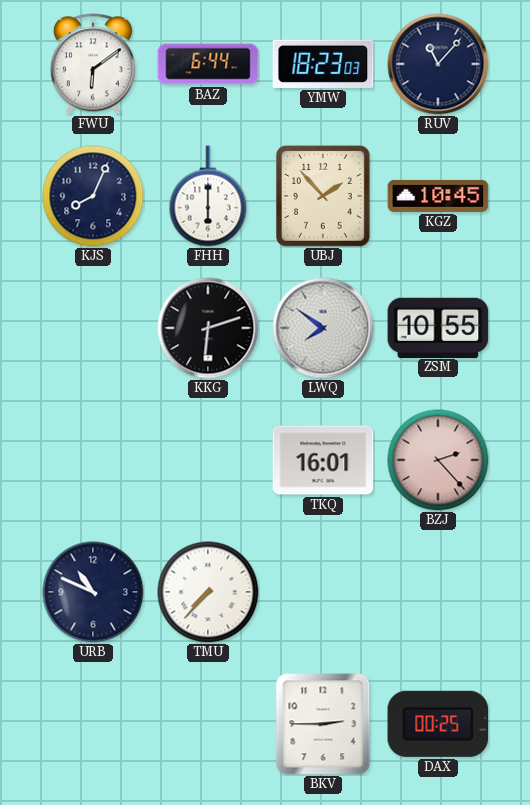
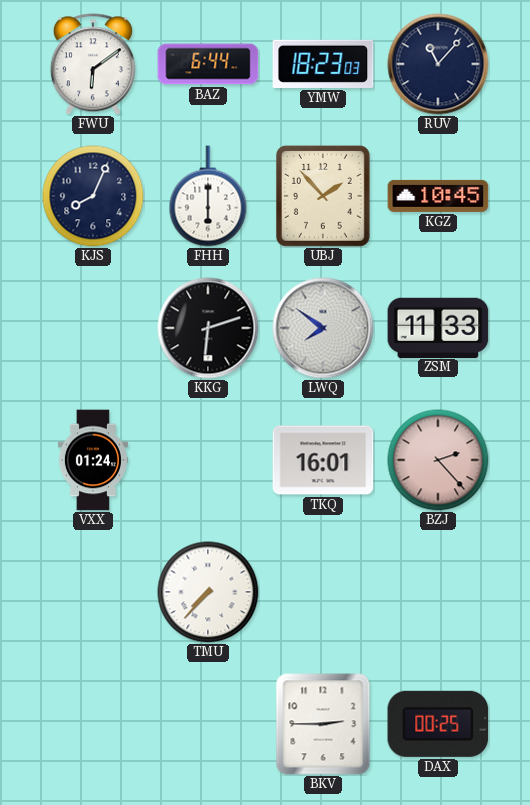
ZSM: 10:55 -> 11:33 (438, 327)
VXX: none -> 01:24 (93, 460)
URB: 10:49 -> none (93, 592)
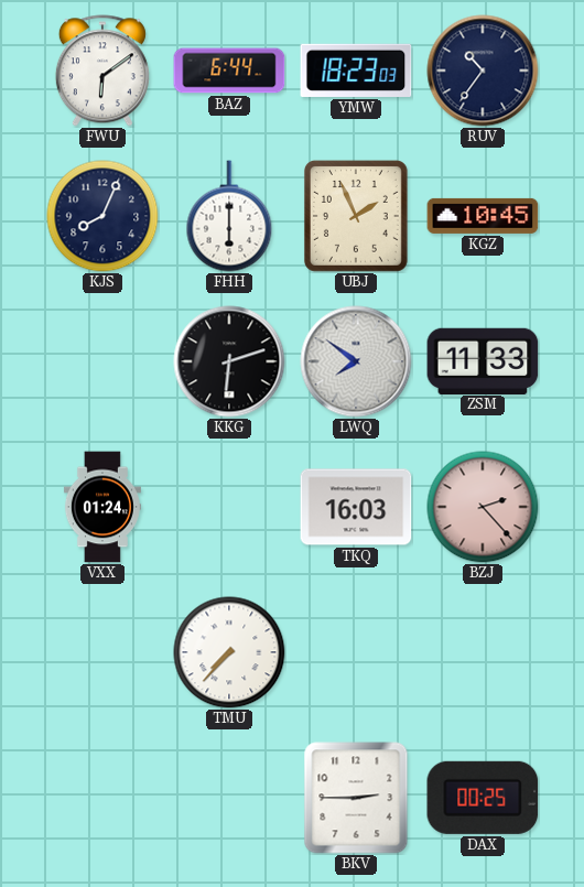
RUV: 11:07 -> 10:36 (483, 71)
UBJ: 1:53 -> 1:56 (356, 216)
TKQ: 16:01 -> 16:03 (356, 507)
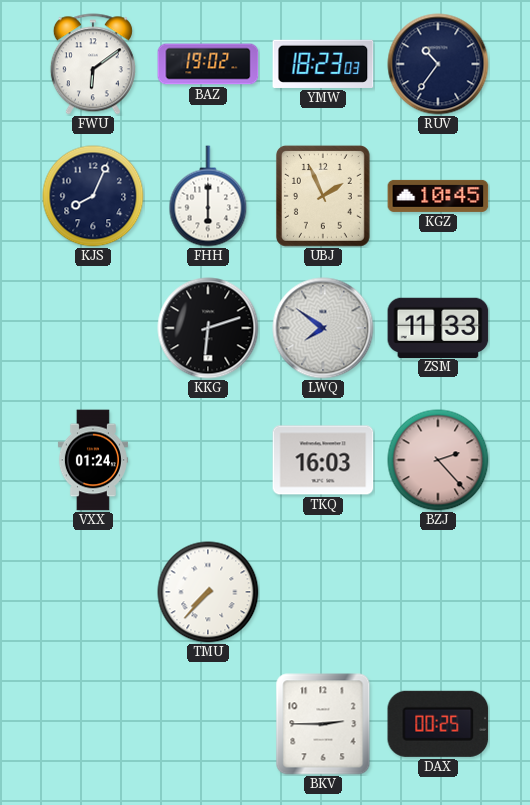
BAZ: 6:44 -> 19:02 (208, 64)
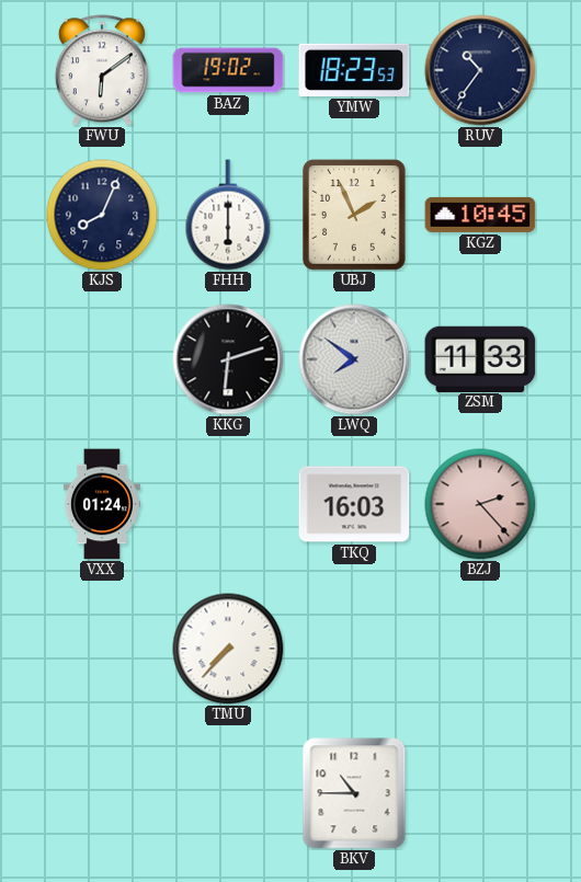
YMW: 18:23:03 -> 18:23:53 (354, 70)
BKV: 2:45 -> 10:45 (354, 793)
DAX: 00:25 -> none (438, 724)
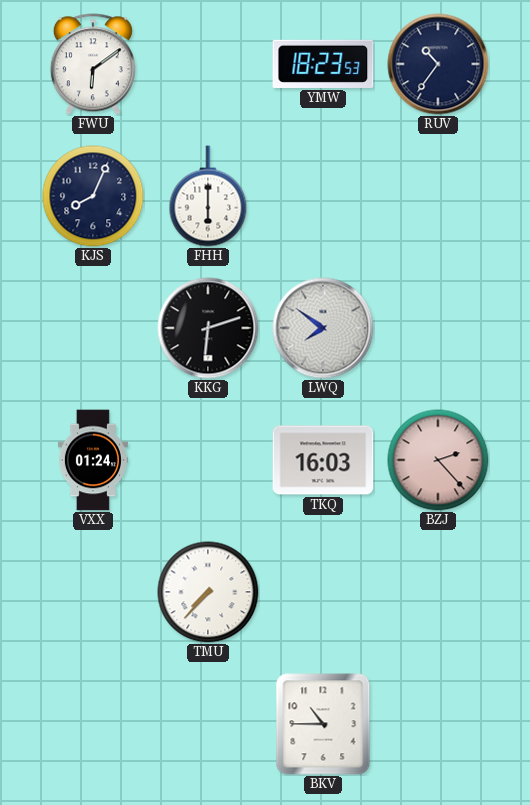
BAZ: 19:02 -> none (228, 70)
UBJ: 1:56 -> none (354, 215)
KGZ: 10:45 -> none (480, 215)
ZSM: 11:33 -> none (480, 358)
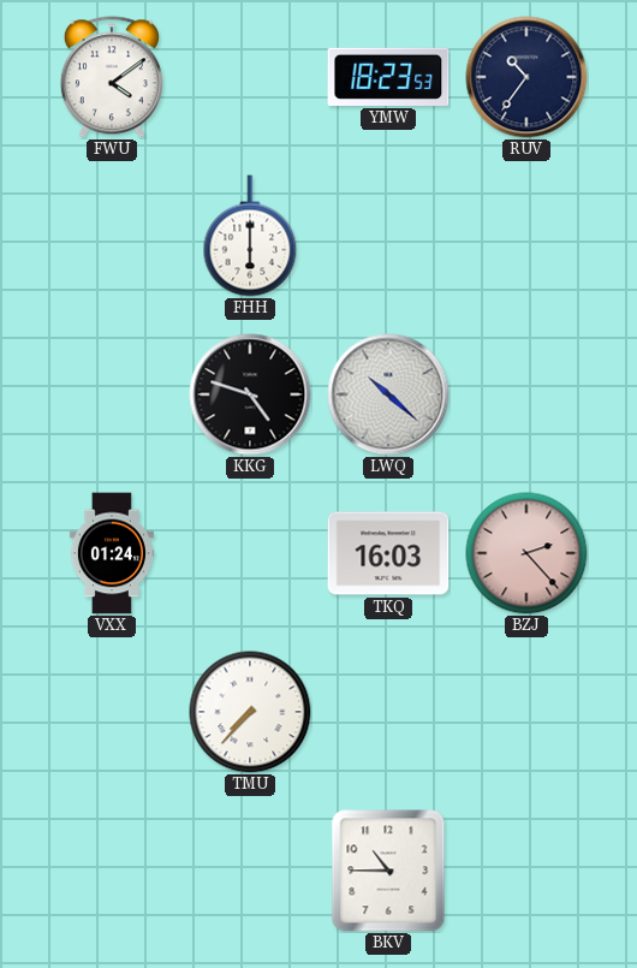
FWU: 6:09 -> 4:09 (112, 77)
KJS: 8:04 -> none (93, 196)
KKG: 6:12 -> 4:48 (250, 394)
LWQ: 7:51 -> 10:22 (388, 394)
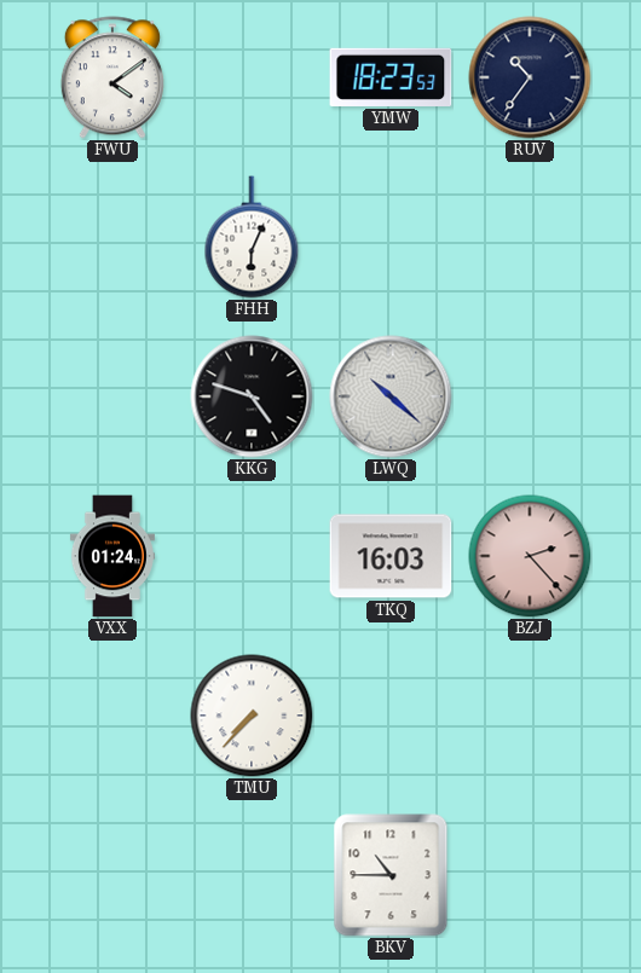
FHH: 6:00 -> 6:04 (252, 237)
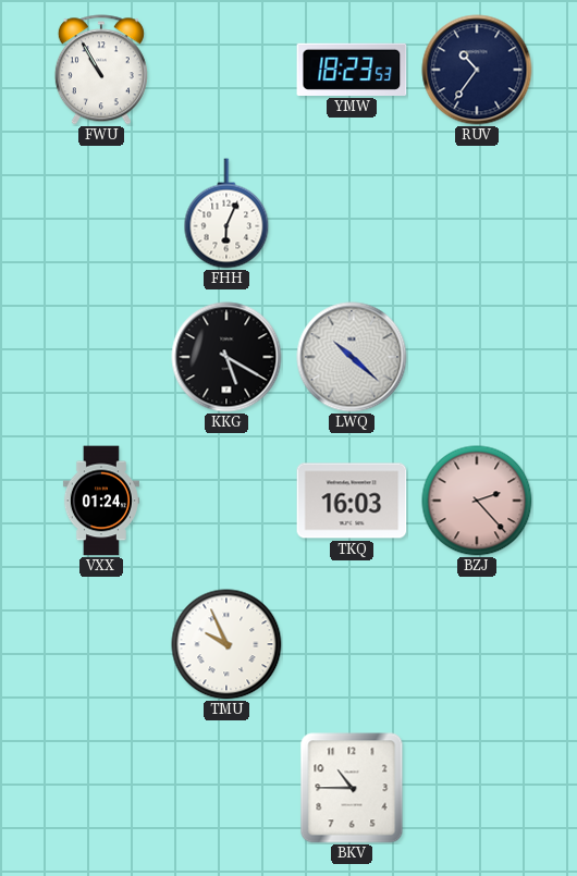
FWU: 4:09 -> 10:55 (101, 70)
KKG: 4:48 -> 5:20 (226, 357)
TMU: 7:37 -> 9:56 (226, 644)
